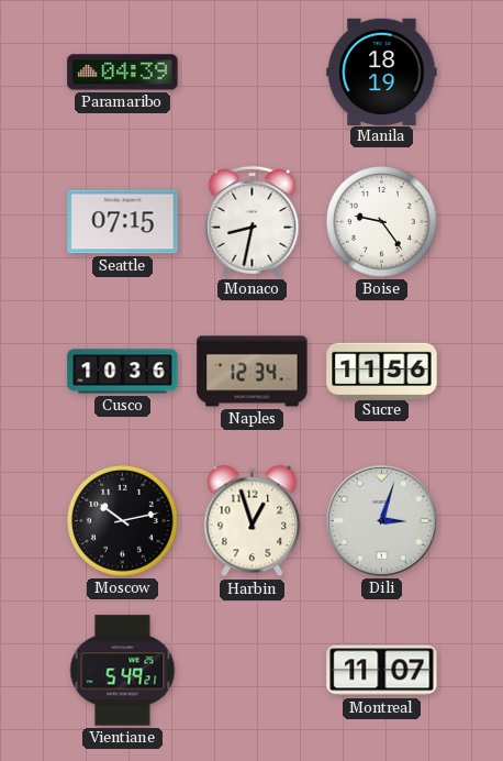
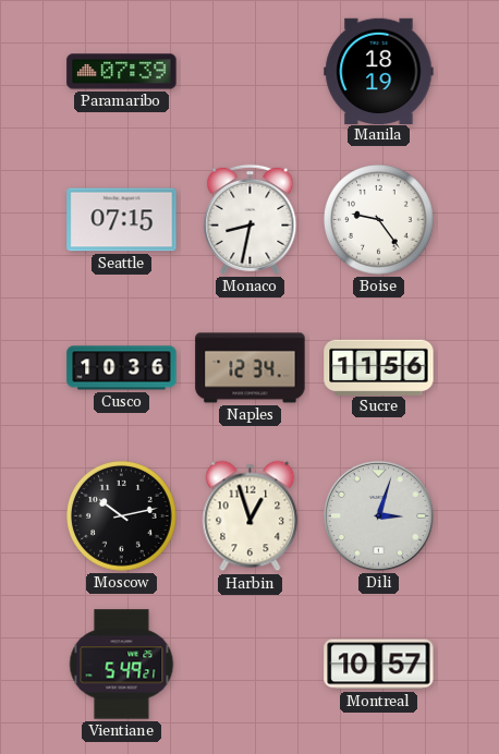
Paramaribo: 04:39 -> 07:39 (122, 72)
Montreal: 11:07 -> 10:57 (379, 665)
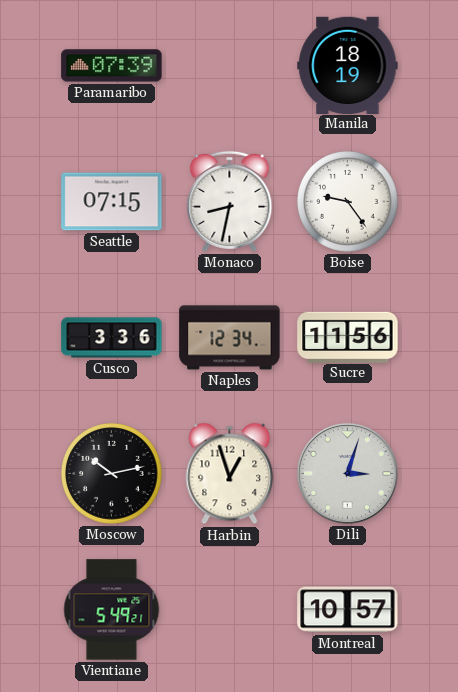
Cusco: 10:36 -> 3:36 (112, 338)
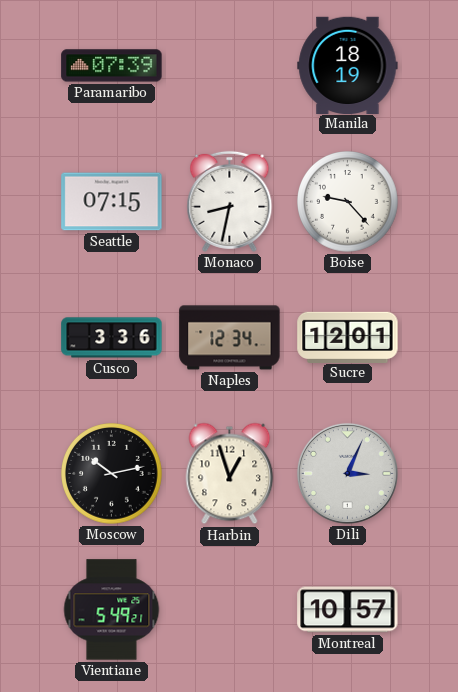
Boise: 9:24 -> 9:23 (348, 202)
Sucre: 11:56 -> 12:01 (348, 337)
Dili: 3:03 -> 3:04 (347, 473)
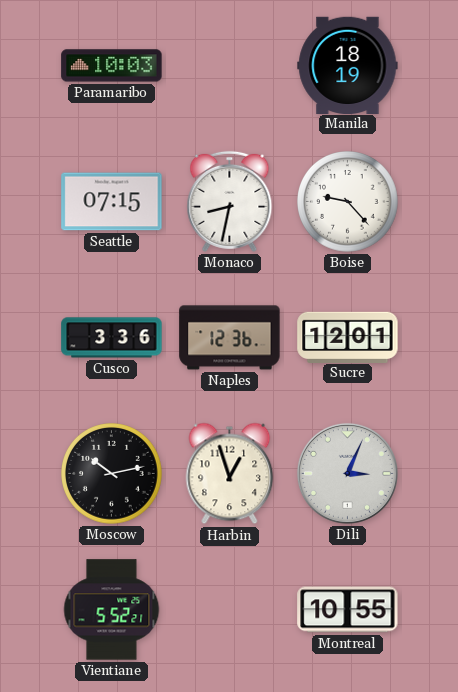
Paramaribo: 07:39 -> 10:03 (112, 66)
Naples: 12:34 -> 12:36 (230, 338)
Vientiane: 5:49 -> 5:52 (112, 610)
Montreal: 10:57 -> 10:55 (348, 610)
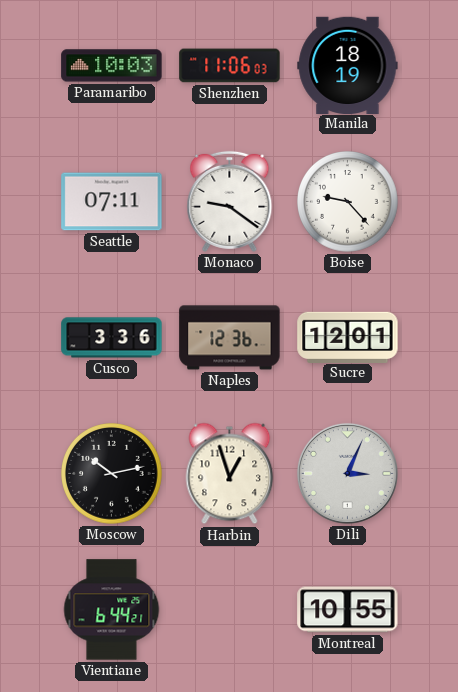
Shenzhen: none -> 11:06 (230, 66)
Seattle: 07:15 -> 07:11 (112, 202)
Monaco: 8:32 -> 9:21 (230, 201)
Vientiane: 5:52 -> 6:44 (112, 610)
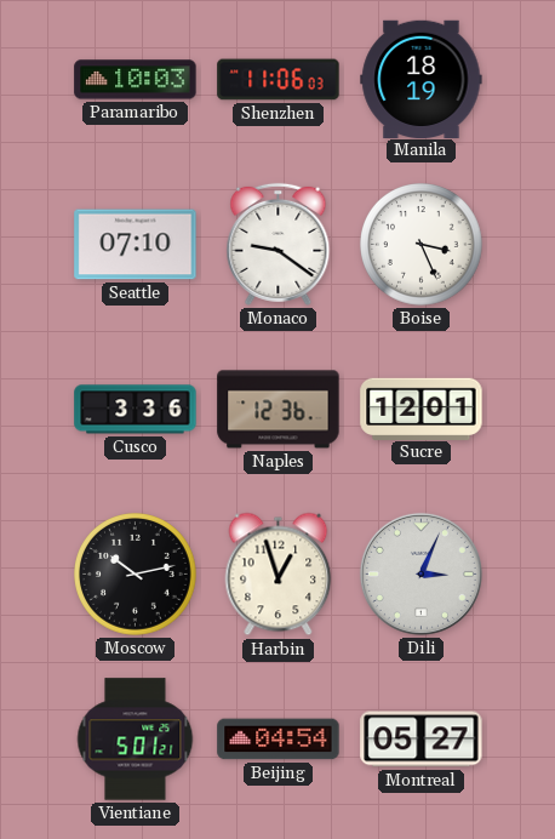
Seattle: 07:11 -> 07:10 (136, 245)
Boise: 9:23 -> 3:26 (422, 245)
Vientiane: 6:44 -> 5:01 (136, 740)
Beijing: none -> 04:54 (279, 740)
Montreal: 10:55 -> 05:27 (422, 740)
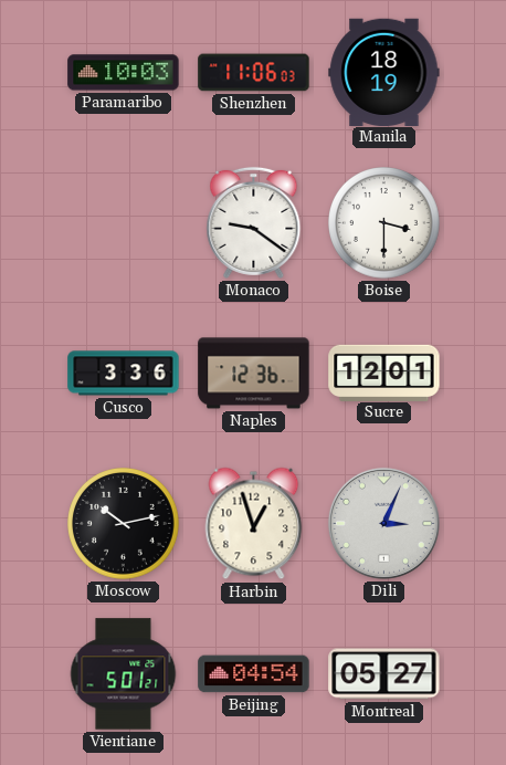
Seattle: 07:10 -> none (136, 245)
Boise: 3:26 -> 3:30 (384, 223)
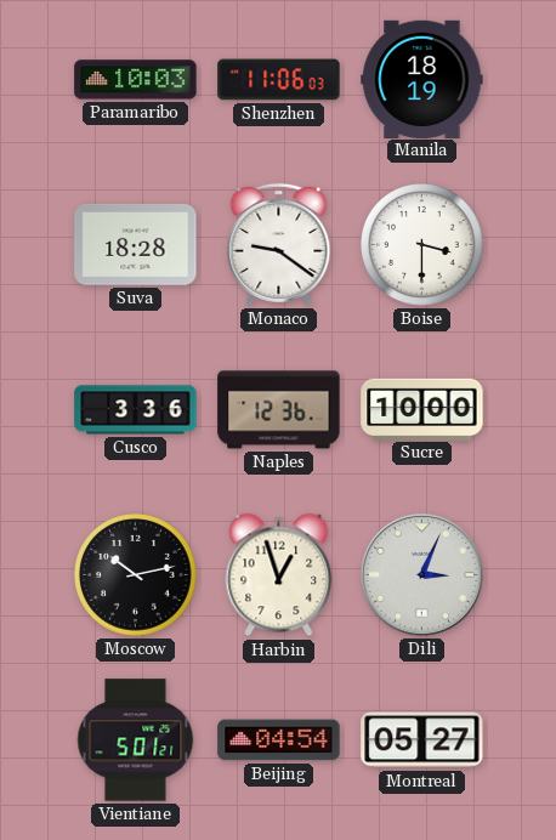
Suva: none -> 18:28 (136, 244)
Sucre: 12:01 -> 10:00 (422, 409)
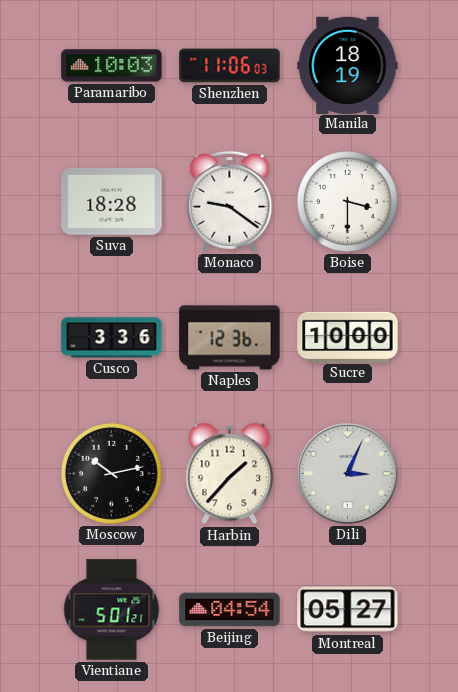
Harbin: 12:57 -> 1:37 (230, 474)
